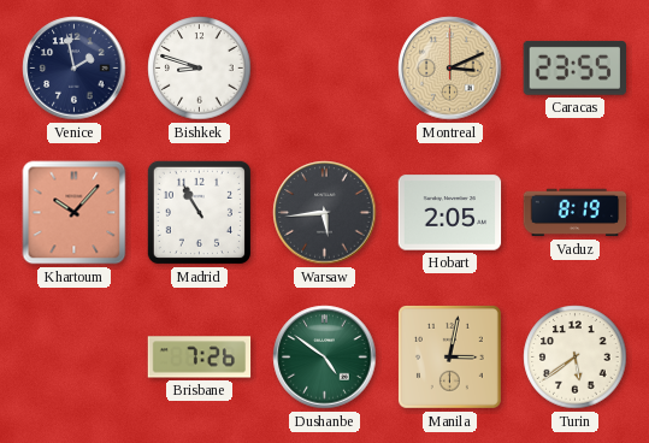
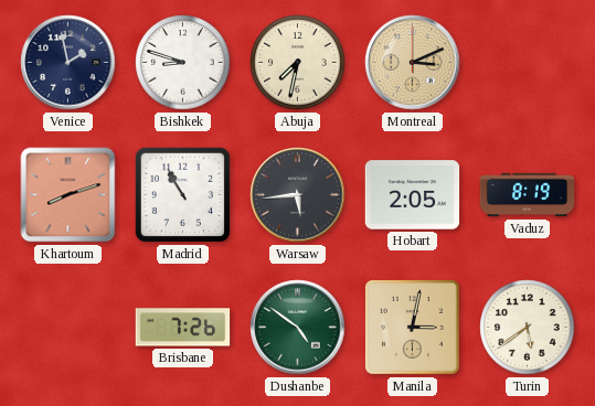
Abuja: none -> 7:32 (298, 63)
Caracas: 23:55 -> none (574, 67)
Khartoum: 10:07 -> 8:12 (68, 195)
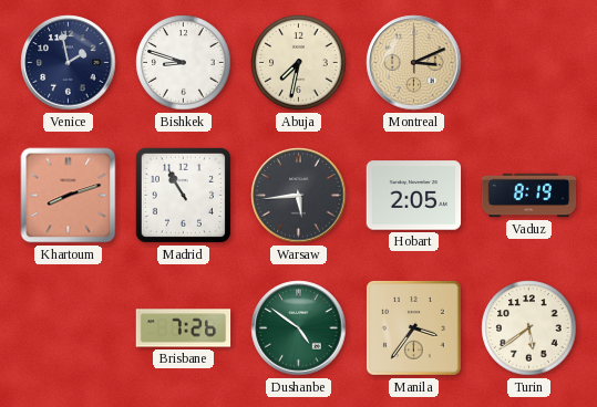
Manila: 3:02 -> 3:36 (413, 327)
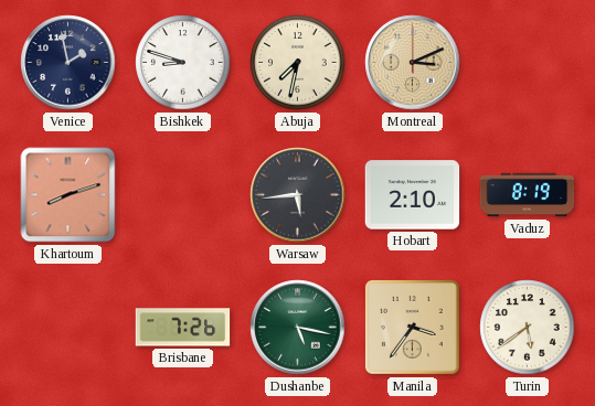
Madrid: 10:55 -> none (183, 195)
Hobart: 2:05 -> 2:10 (413, 195)
Dushanbe: 4:51 -> 5:17 (298, 328)
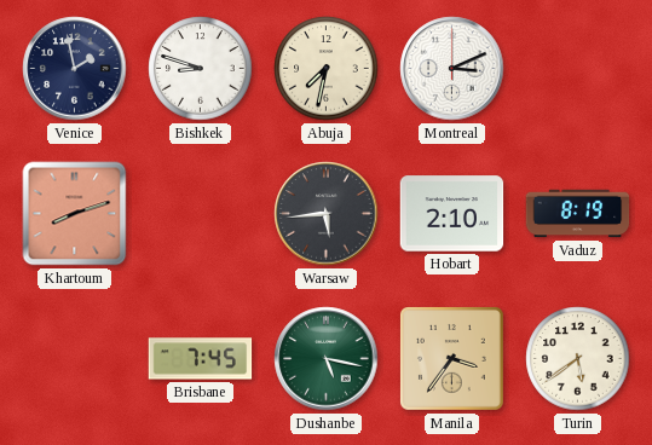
Montreal dial: champagne -> white (452, 69)
Brisbane: 7:26 -> 7:45 (201, 359)
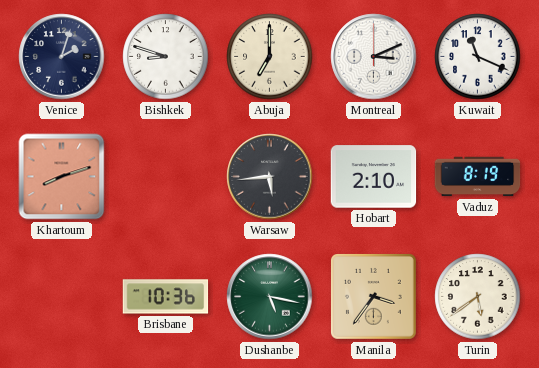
Venice: 1:58 -> 2:03 (62, 57)
Abuja: 7:32 -> 7:00 (270, 57)
Kuwait: none -> 11:19 (478, 57)
Brisbane: 7:45 -> 10:36 (166, 297)
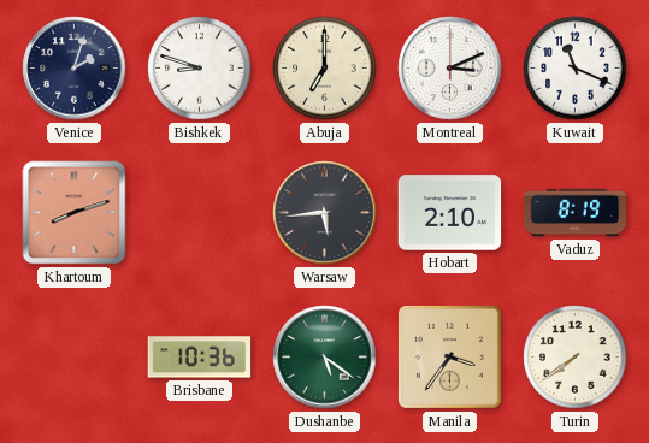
Dushanbe: 5:17 -> 5:21 (325, 358)
Turin: 5:39 -> 7:39 (576, 358)
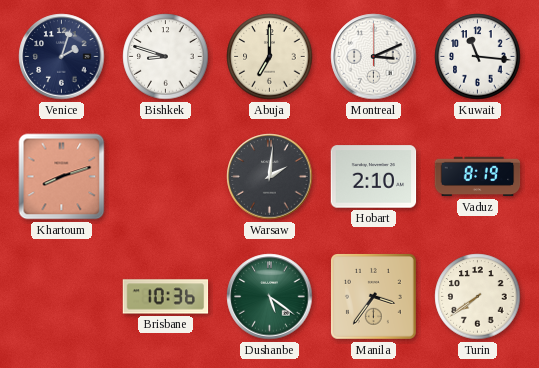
Kuwait: 11:19 -> 11:16 (478, 57)
Warsaw: 5:44 -> 2:01 (270, 177)
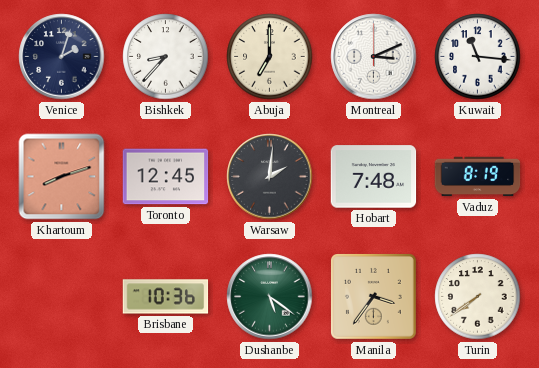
Bishkek: 8:48 -> 8:37 (166, 57)
Toronto: none -> 12:45 (166, 177)
Hobart: 2:10 -> 7:48 (374, 177)
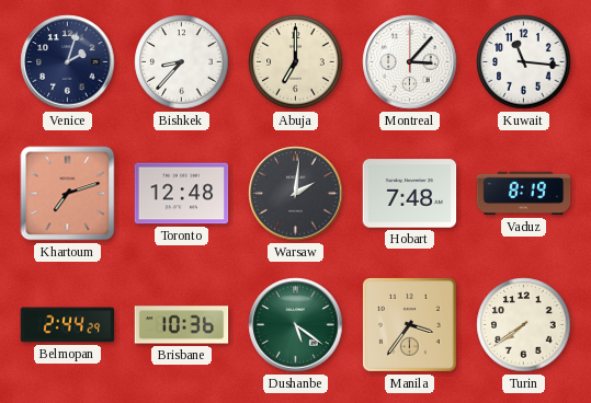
Montreal: 3:11 -> 3:07 (410, 62)
Khartoum: 8:12 -> 7:12 (68, 194)
Toronto: 12:45 -> 12:48 (182, 194)
Belmopan: none -> 2:44 (68, 325)
